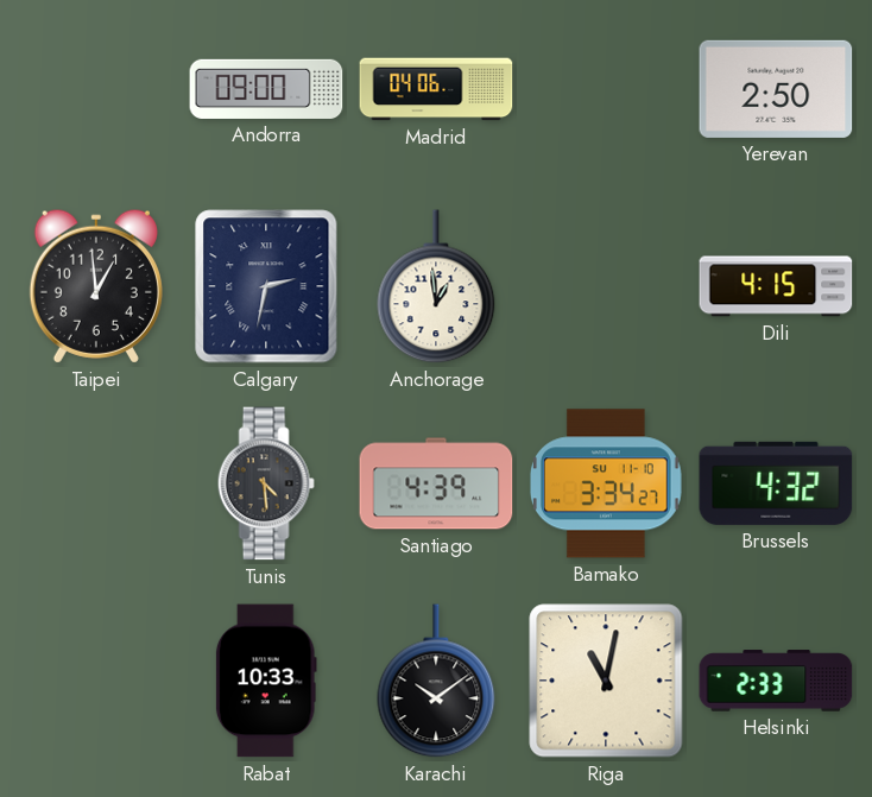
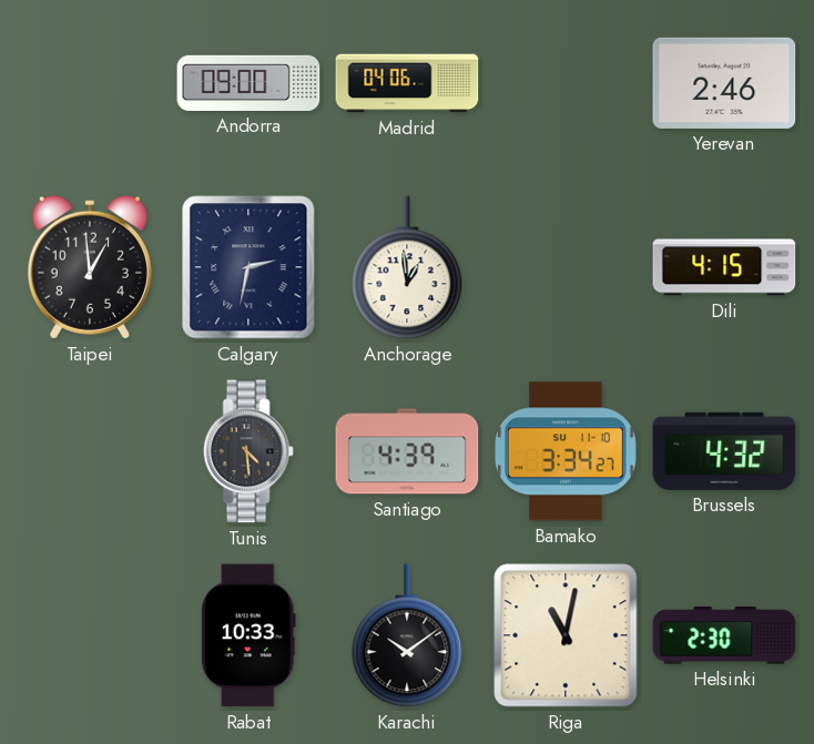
Yerevan: 2:50 -> 2:46 (724, 83)
Helsinki: 2:33 -> 2:30 (724, 635)
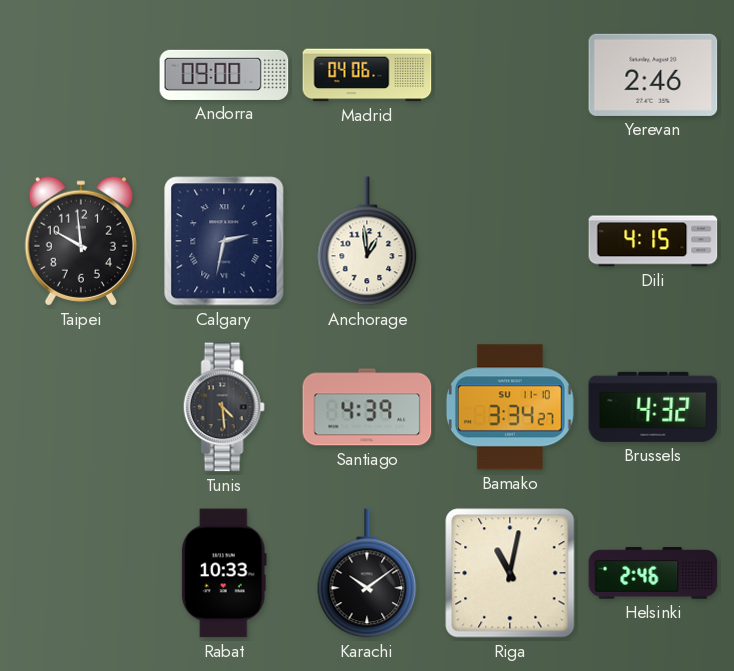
Taipei: 12:59 -> 9:59 (81, 241)
Helsinki: 2:30 -> 2:46 (653, 573)
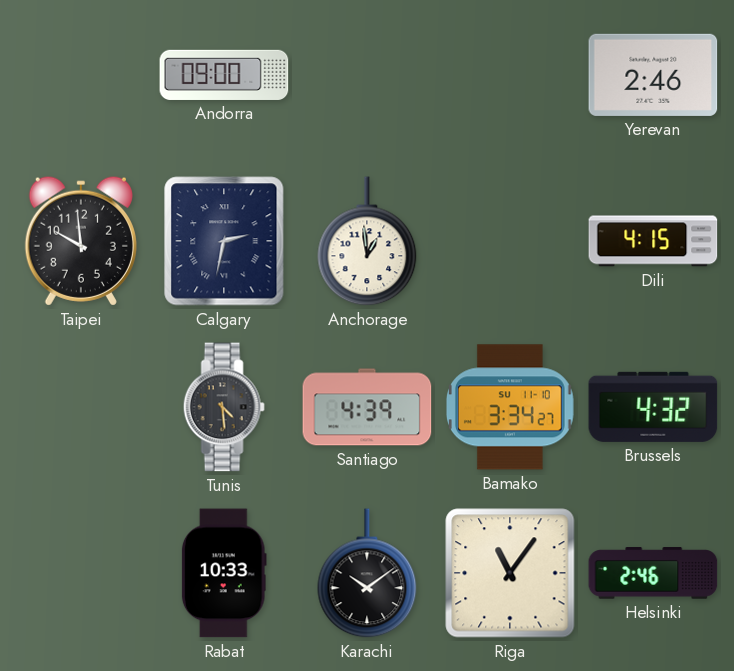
Madrid: 04:06 -> none (367, 75)
Riga: 11:02 -> 11:06 (510, 573)
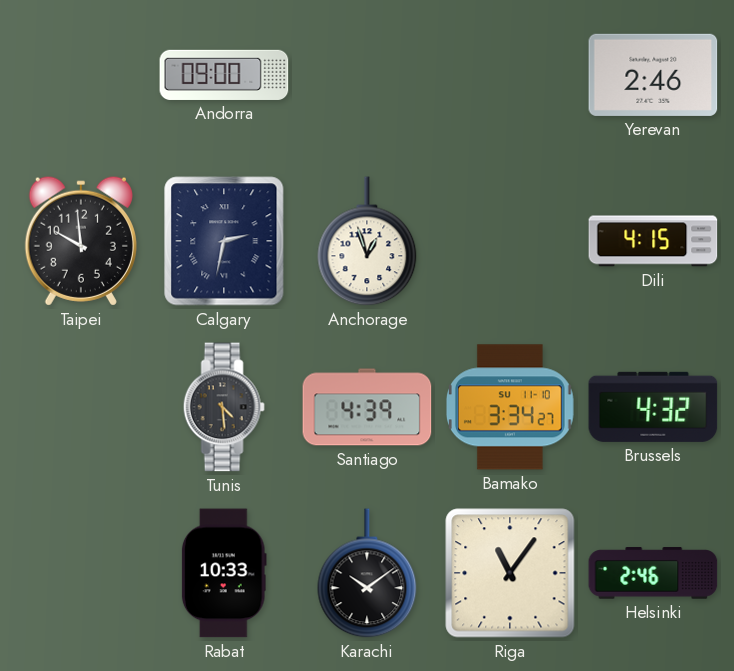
Anchorage: 12:59 -> 12:57 (367, 241)
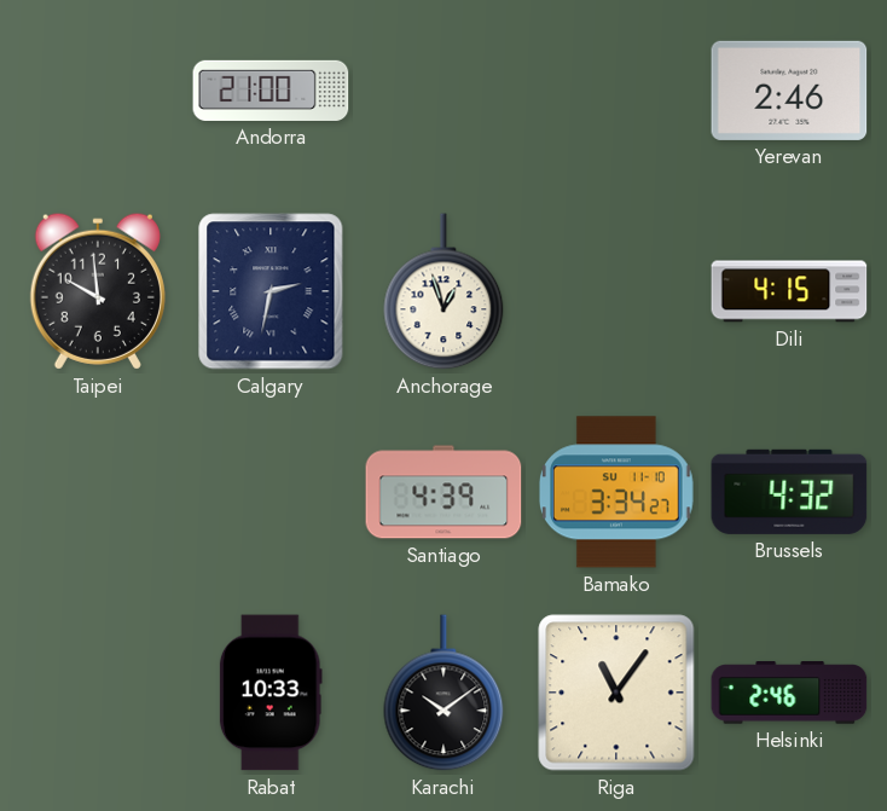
Andorra: 09:00 -> 21:00 (271, 91)
Tunis: 4:29 -> none (224, 407)
